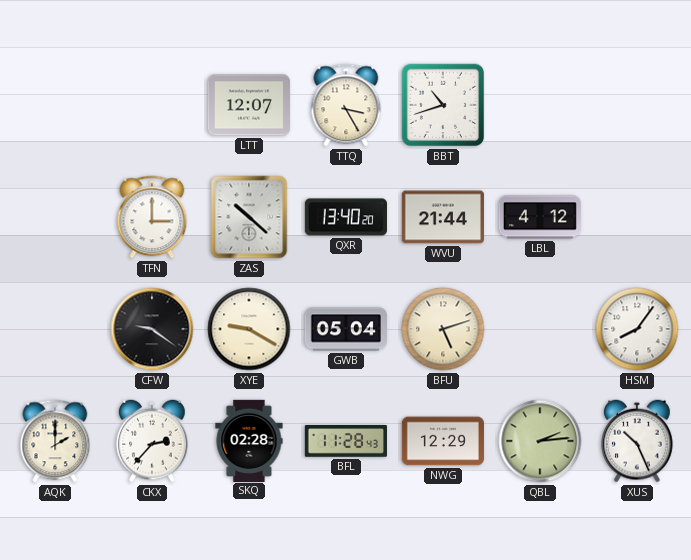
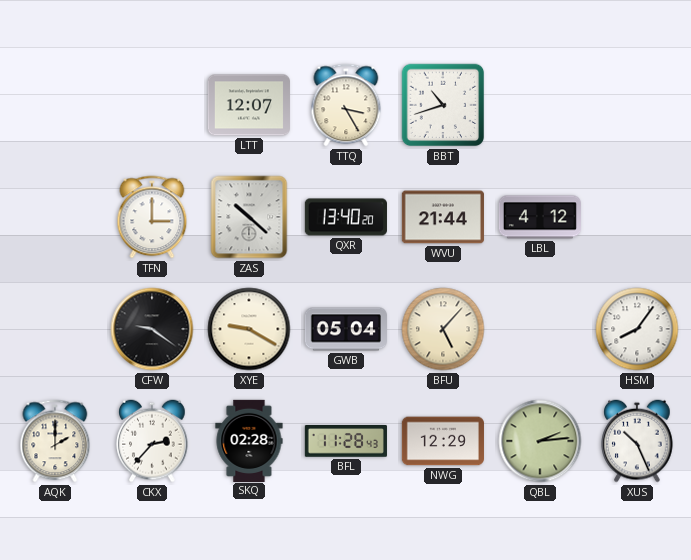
BFU: 5:12 -> 5:07 (443, 329)
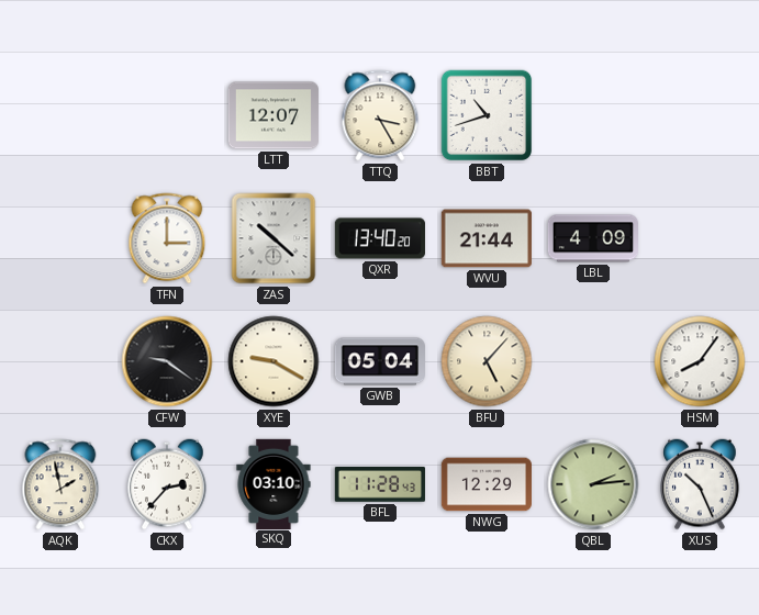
LBL: 4:12 -> 4:09 (592, 238)
AQK: 2:00 -> 1:58 (60, 484)
SKQ: 02:28 -> 03:10 (274, 483)
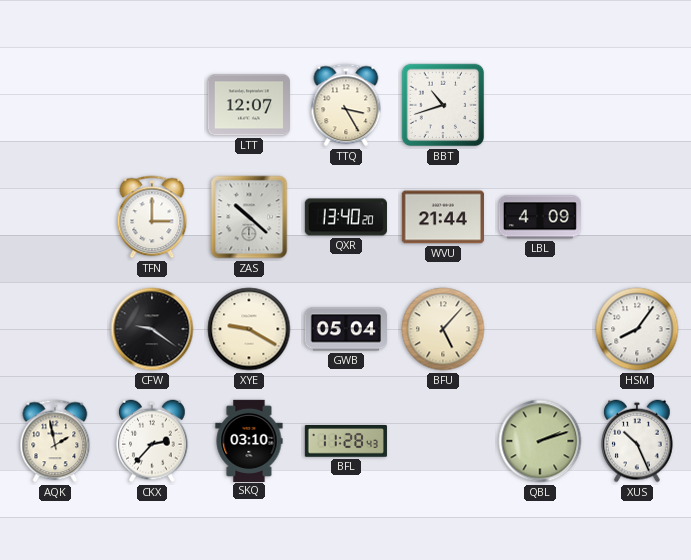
NWG: 12:29 -> none (485, 484)
QBL: 2:14 -> 2:12 (540, 441)
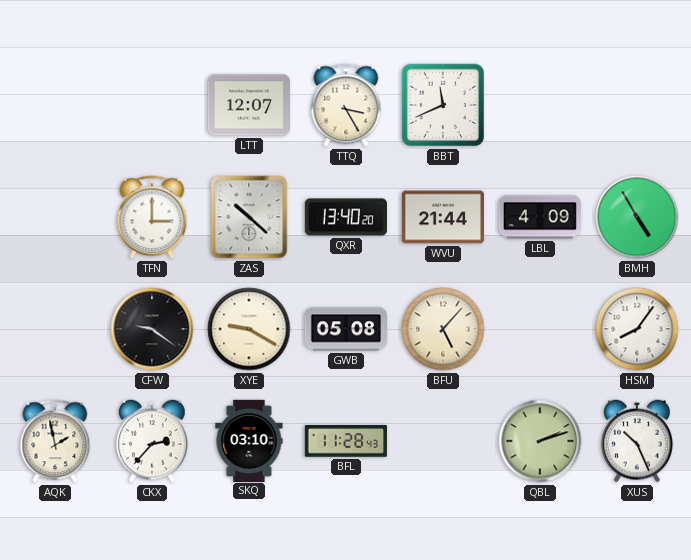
BBT: 10:42 -> 11:41 (443, 105)
BMH: none -> 4:55 (637, 217)
GWB: 05:04 -> 05:08 (346, 329)
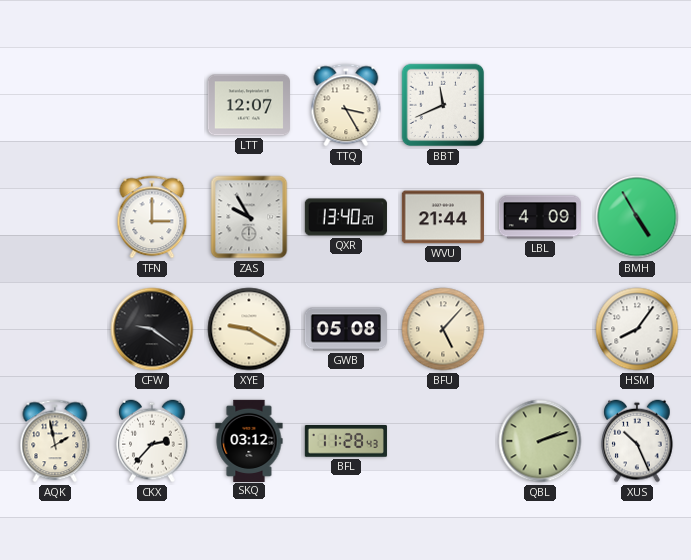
ZAS: 10:22 -> 9:55 (249, 217)
SKQ: 03:10 -> 03:12 (249, 440)
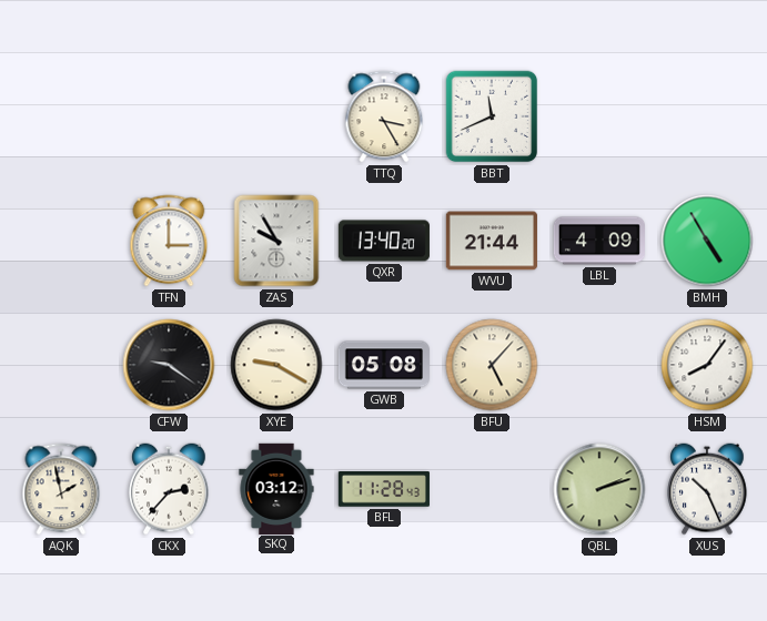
LTT: 12:07 -> none (249, 105)
